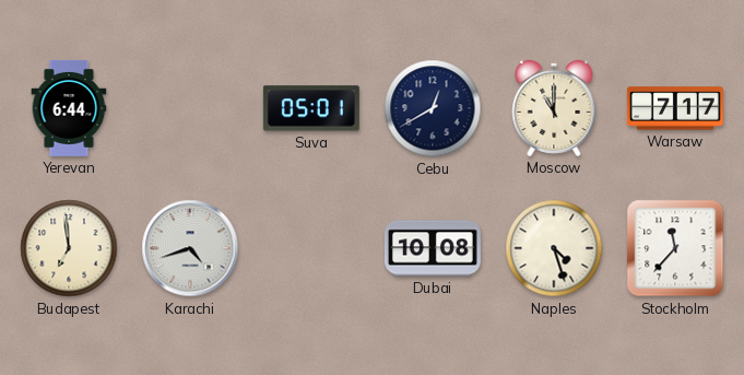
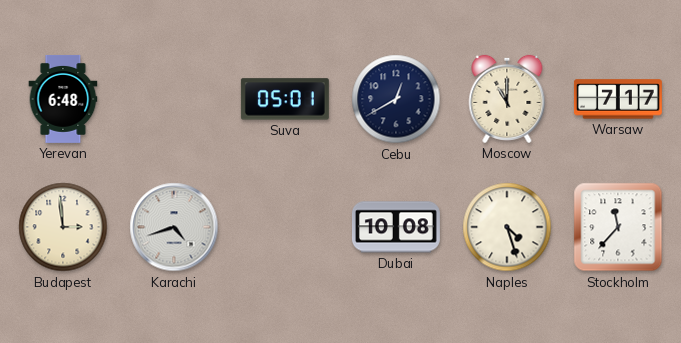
Yerevan: 6:44 -> 6:48 (63, 99)
Budapest: 6:59 -> 2:59 (63, 227)
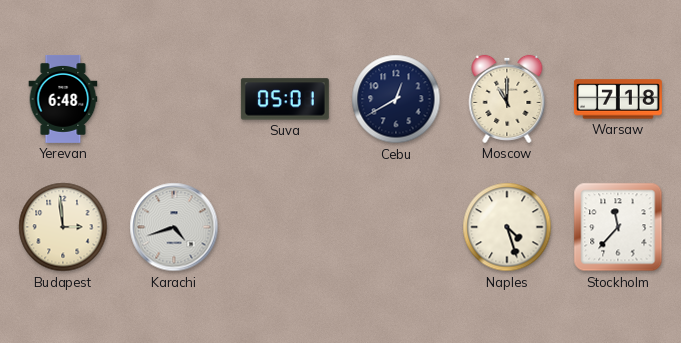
Warsaw: 7:17 -> 7:18 (618, 99)
Dubai: 10:08 -> none (396, 227)
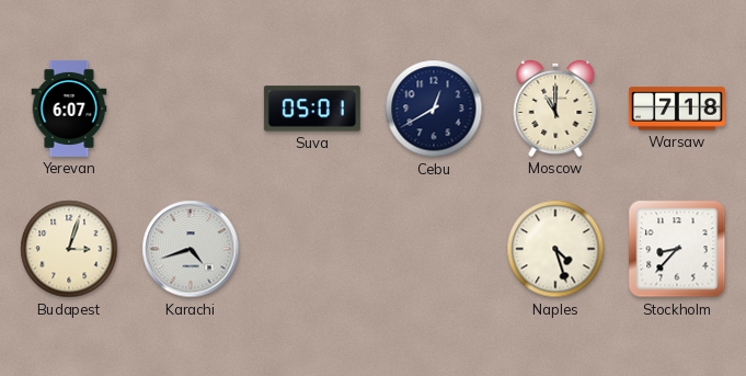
Yerevan: 6:48 -> 6:07 (69, 109)
Budapest: 2:59 -> 3:03 (69, 249)
Stockholm: 11:37 -> 8:37 (677, 249)
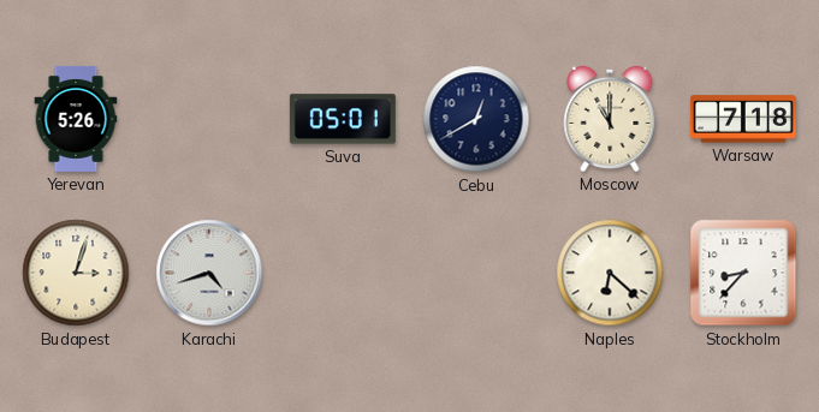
Yerevan: 6:07 -> 5:26 (76, 119)
Naples: 4:27 -> 6:22 (610, 273)
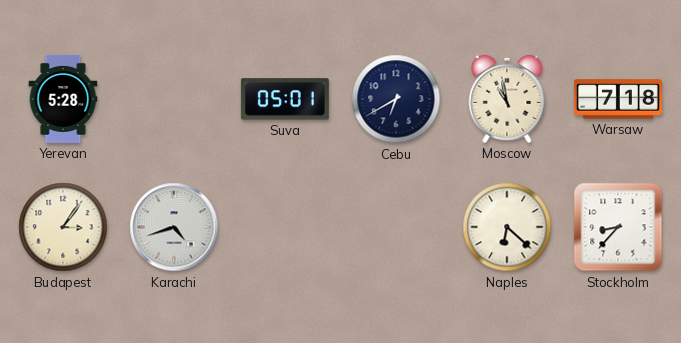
Yerevan: 5:26 -> 5:28 (63, 99)
Cebu: 12:40 -> 6:40 (396, 99)
Moscow: 11:00 -> 10:58 (507, 99)
Budapest: 3:03 -> 3:06 (63, 227)
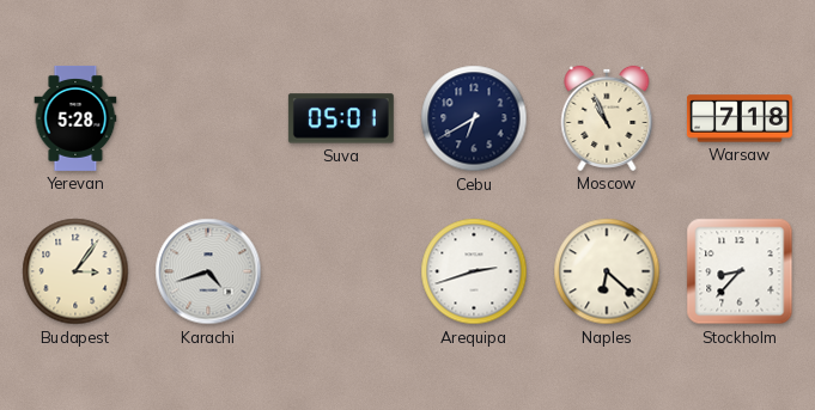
Moscow: 10:58 -> 10:56 (607, 118)
Arequipa: none -> 2:42 (474, 271)
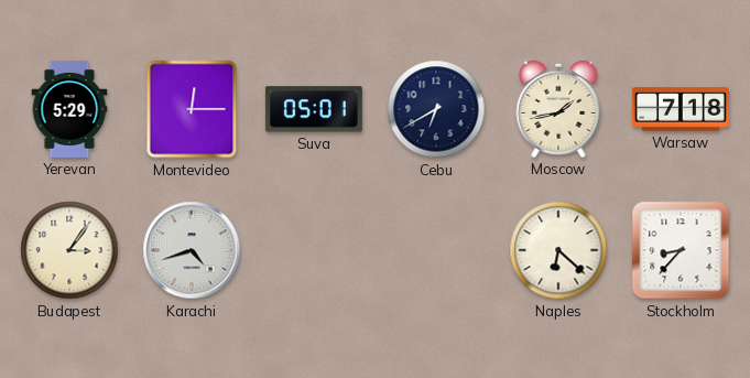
Yerevan: 5:28 -> 5:29 (69, 109)
Montevideo: none -> 12:15 (192, 109)
Moscow: 10:56 -> 1:43 (558, 109)
Arequipa: 2:42 -> none (474, 271)
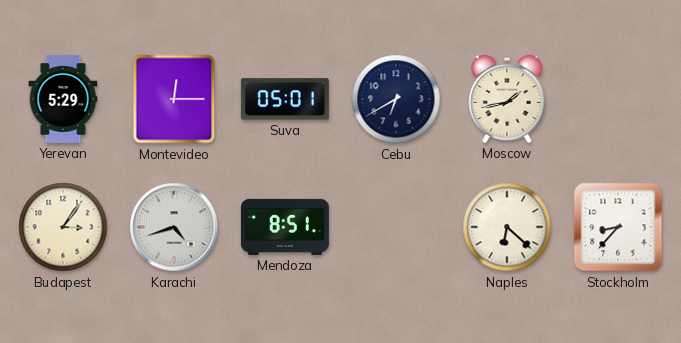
Warsaw: 7:18 -> none (681, 109)
Mendoza: none -> 8:51 (285, 227)
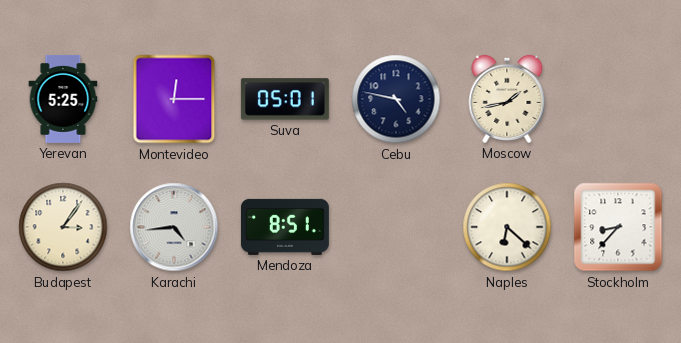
Yerevan: 5:29 -> 5:25 (63, 99)
Cebu: 6:40 -> 4:47 (396, 99)
Karachi: 4:42 -> 4:44 (174, 227)
